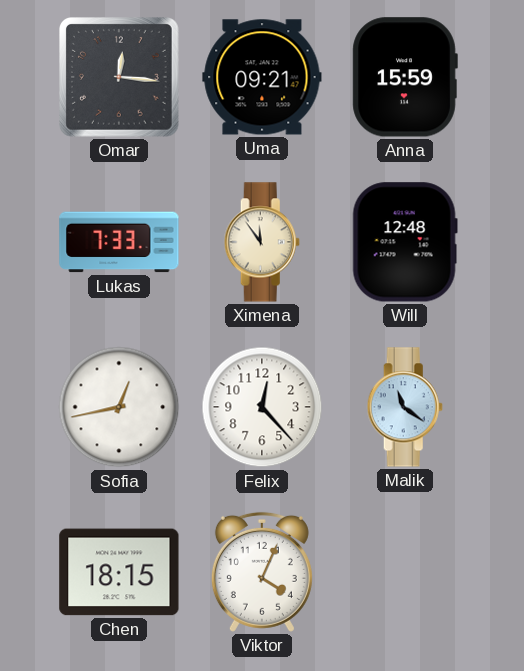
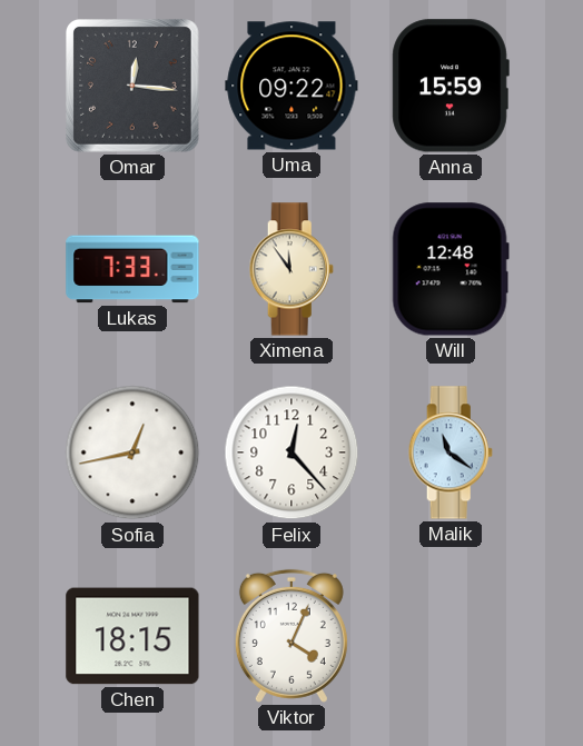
Uma: 09:21 -> 09:22 (291, 86)
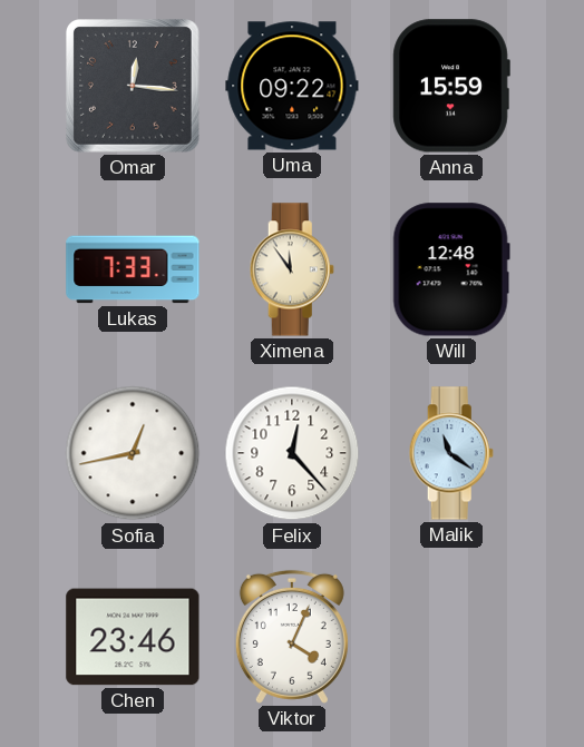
Chen: 18:15 -> 23:46 (133, 637)
